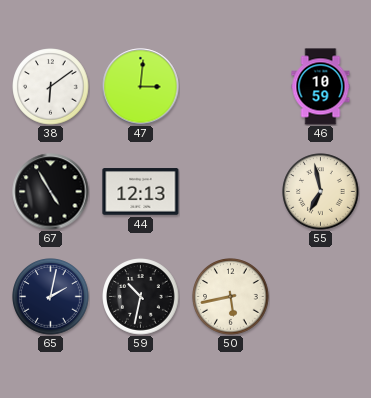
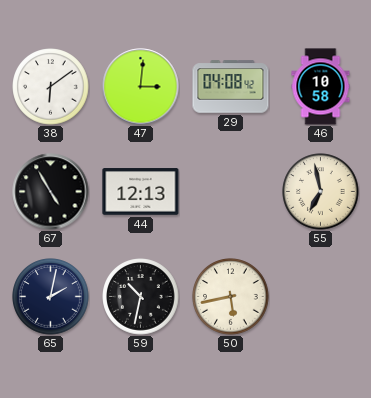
29: none -> 04:08 (231, 87)
46: 10:59 -> 10:58 (321, 87)
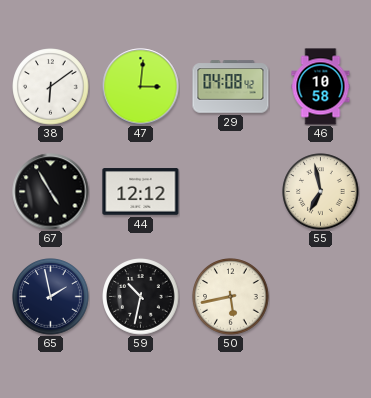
44: 12:13 -> 12:12 (141, 192)
65: 2:02 -> 1:58 (51, 297)
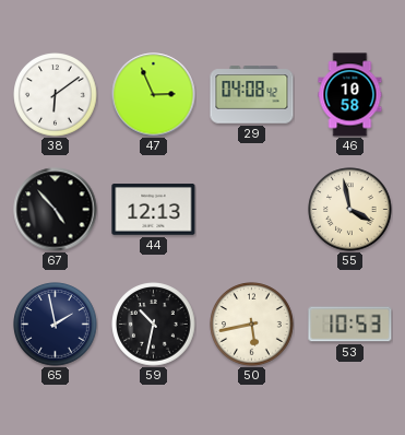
47: 3:01 -> 2:56 (154, 95)
67: 4:55 -> 4:53 (56, 210)
44: 12:12 -> 12:13 (154, 210)
55: 6:58 -> 3:58 (350, 210)
53: none -> 10:53 (350, 325)
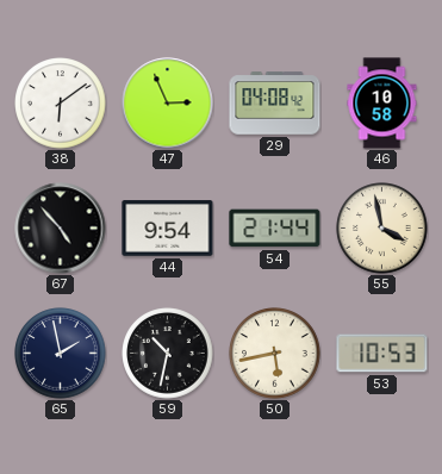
44: 12:13 -> 9:54 (168, 229)
54: none -> 21:44 (275, 229)
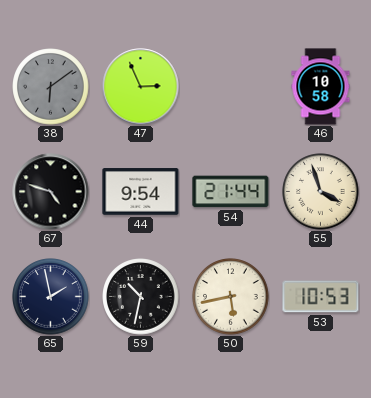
38 dial: white -> grey (51, 87)
29: 04:08 -> none (275, 104)
67: 4:53 -> 4:48 (51, 192)
55: 3:58 -> 3:57 (321, 192)
